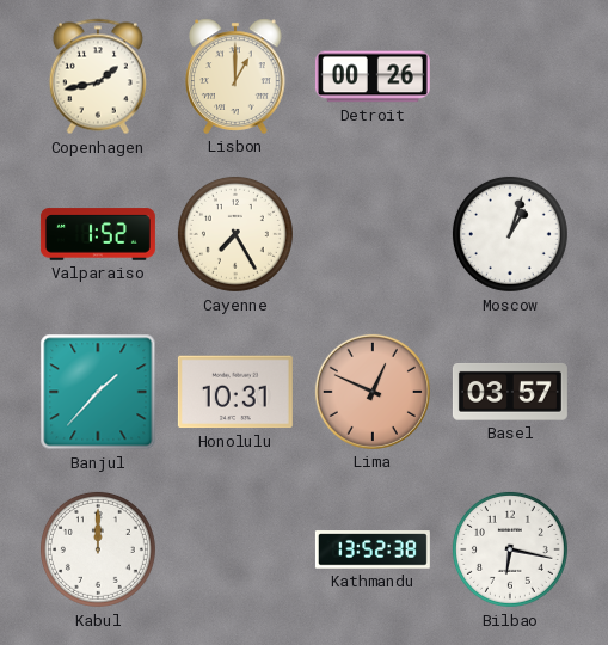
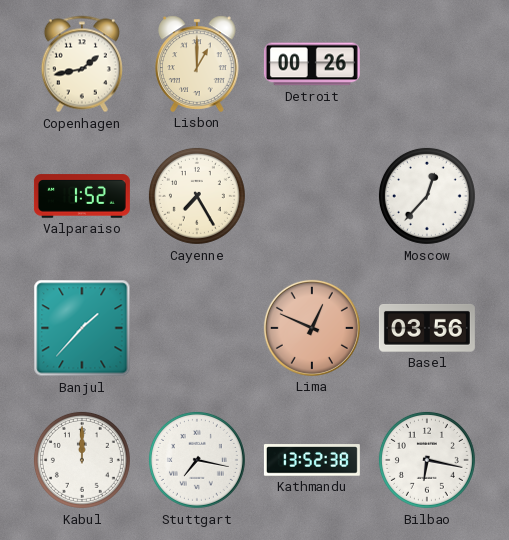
Moscow: 1:03 -> 12:37 (427, 196)
Honolulu: 10:31 -> none (235, 392)
Basel: 03:57 -> 03:56 (427, 328)
Stuttgart: none -> 7:17 (197, 460)
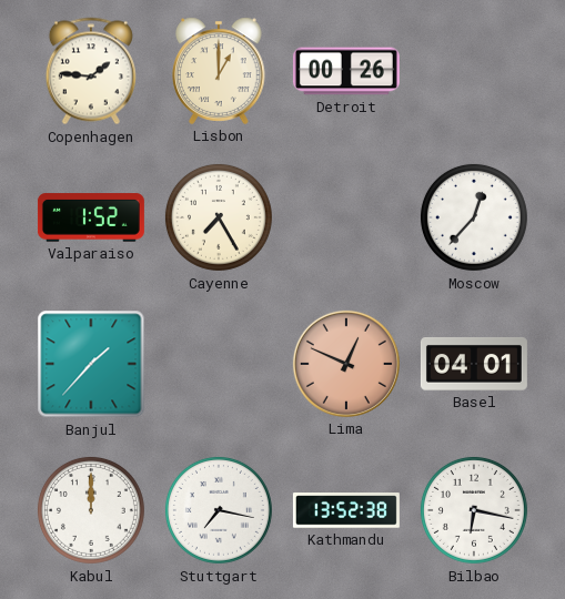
Copenhagen: 1:43 -> 1:46 (91, 71)
Basel: 03:56 -> 04:01 (474, 364)
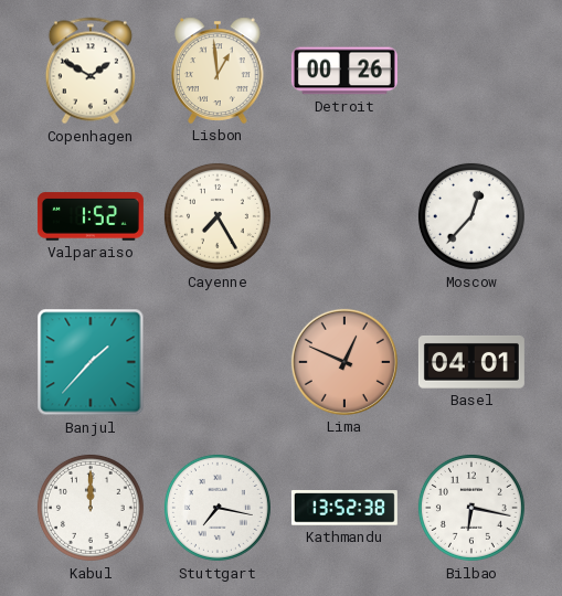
Copenhagen: 1:46 -> 1:50 (91, 71)
Lisbon: 1:00 -> 12:59 (219, 71)
